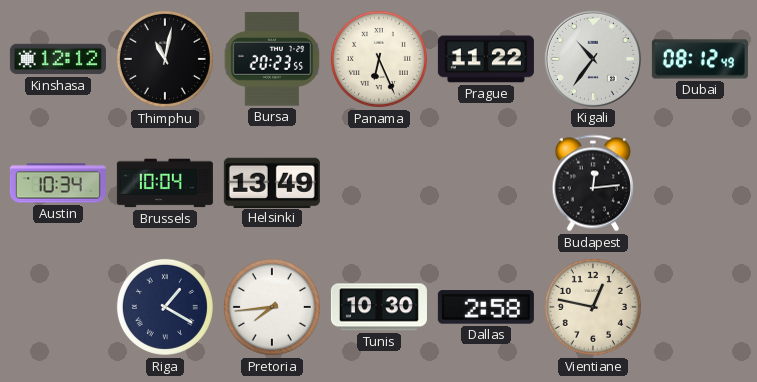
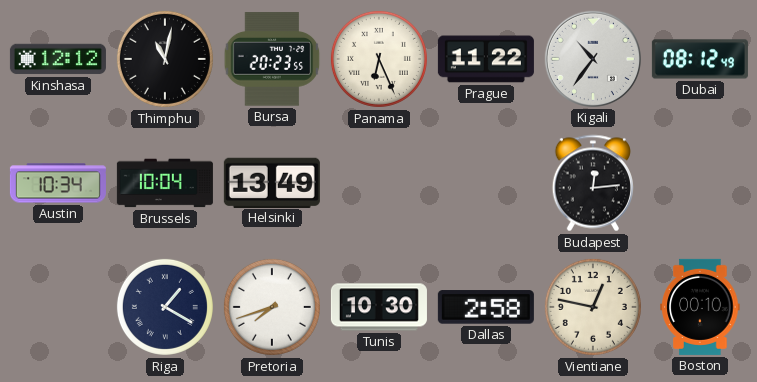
Pretoria: 7:44 -> 7:42 (272, 307)
Boston: none -> 00:10 (700, 307)
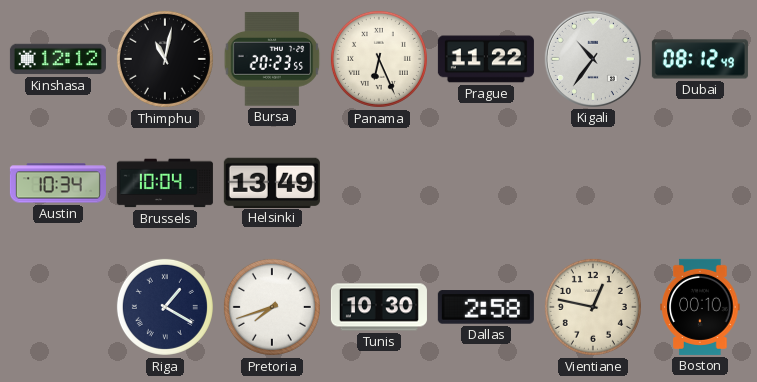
Budapest: 12:14 -> none (593, 183)
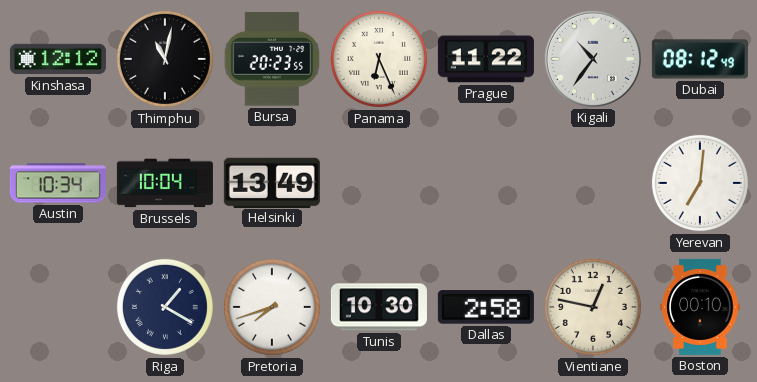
Yerevan: none -> 7:01 (700, 183)
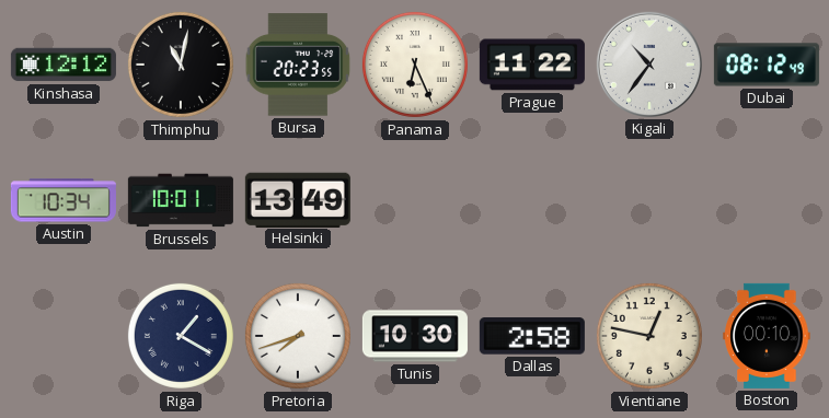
Brussels: 10:04 -> 10:01 (181, 200)
Yerevan: 7:01 -> none (700, 183)
